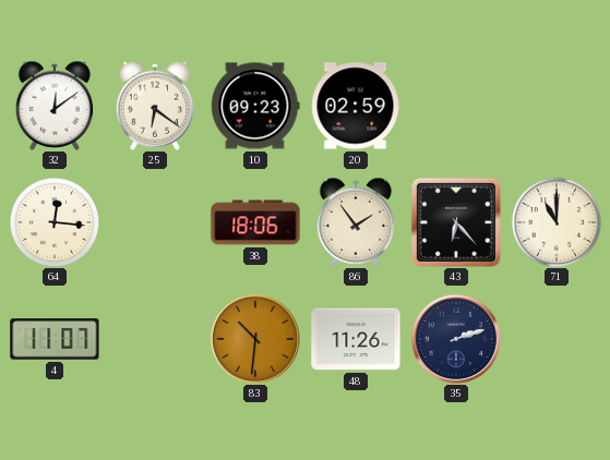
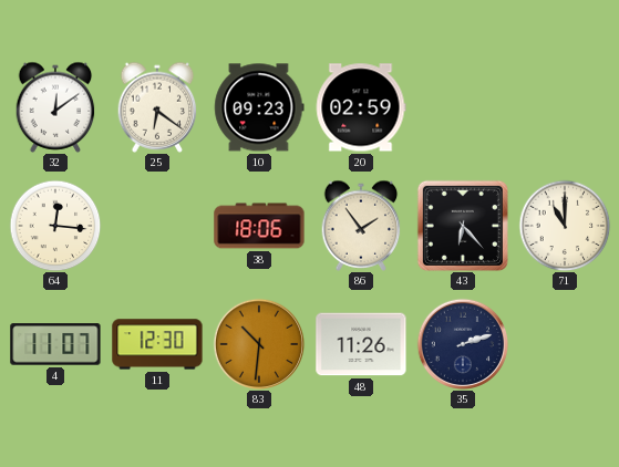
11: none -> 12:30 (157, 344)
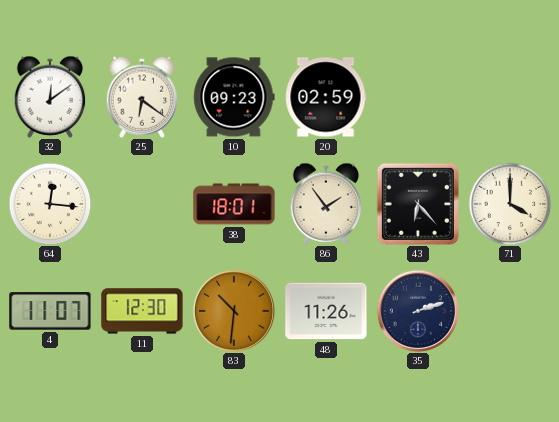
38: 18:06 -> 18:01 (234, 204)
71: 11:00 -> 4:00 (510, 204)
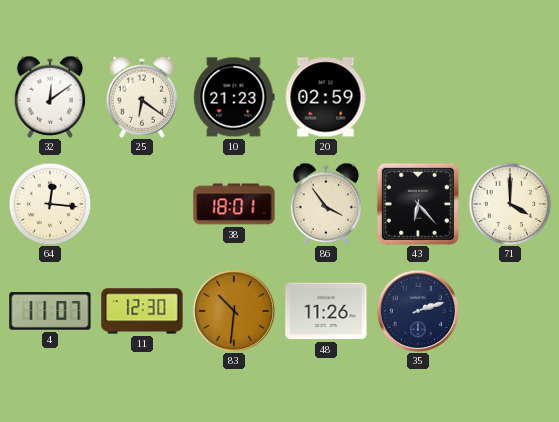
10: 09:23 -> 21:23 (234, 97)
86: 1:54 -> 3:54 (326, 204)
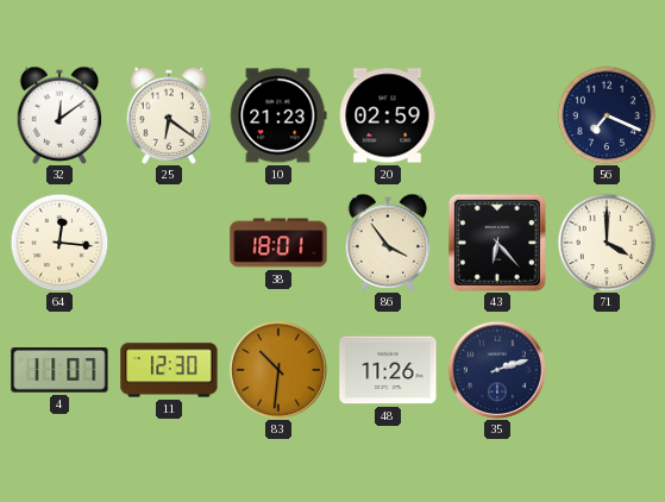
56: none -> 7:19 (607, 115)
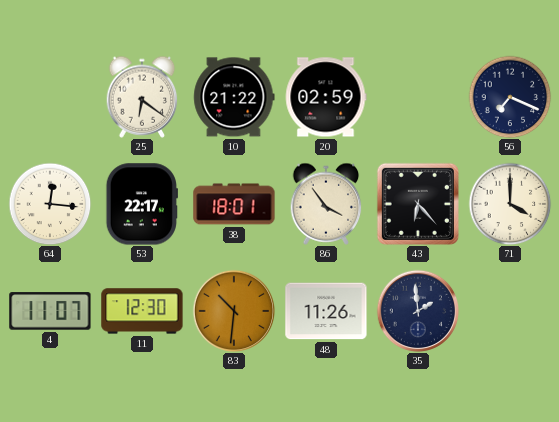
32: 12:09 -> none (59, 115)
10: 21:23 -> 21:22 (234, 97)
53: none -> 22:17 (142, 204)
35: 2:12 -> 1:59 (418, 311)
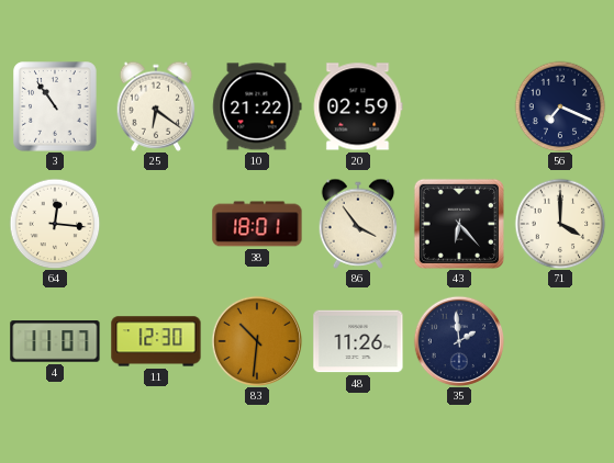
3: none -> 10:54 (55, 106)
53: 22:17 -> none (142, 204)
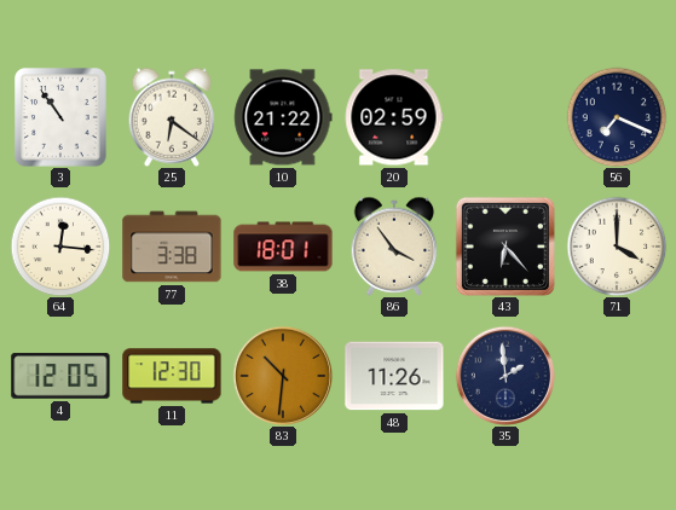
77: none -> 3:38 (172, 247)
4: 11:07 -> 12:05 (60, 376)
